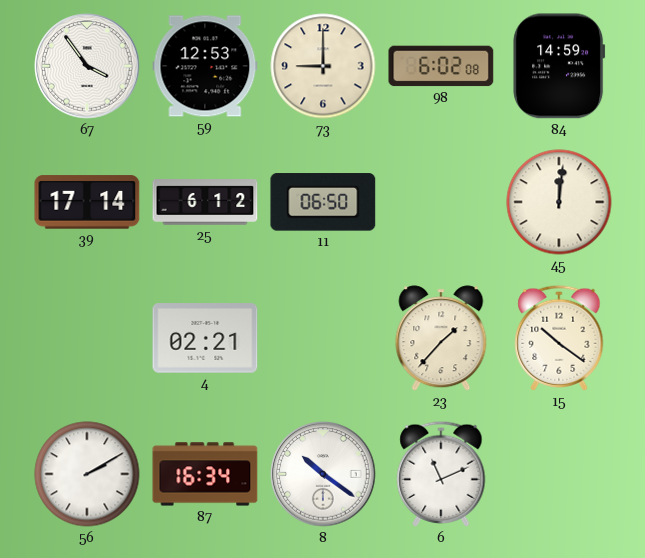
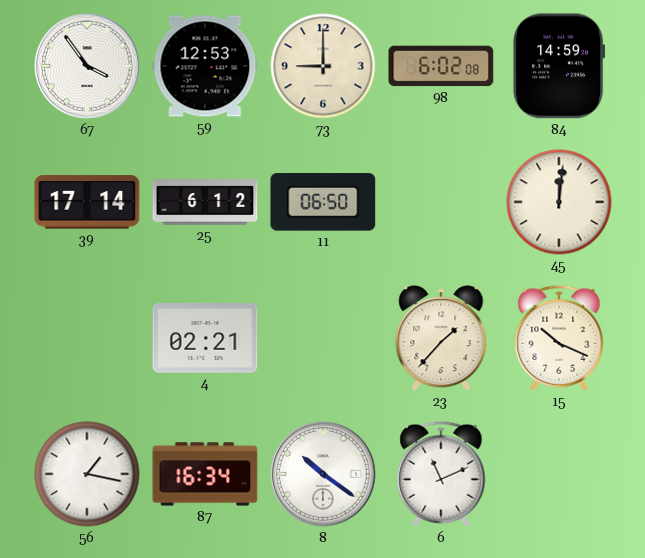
15: 10:21 -> 10:19 (559, 338)
56: 2:10 -> 1:17 (87, 474)
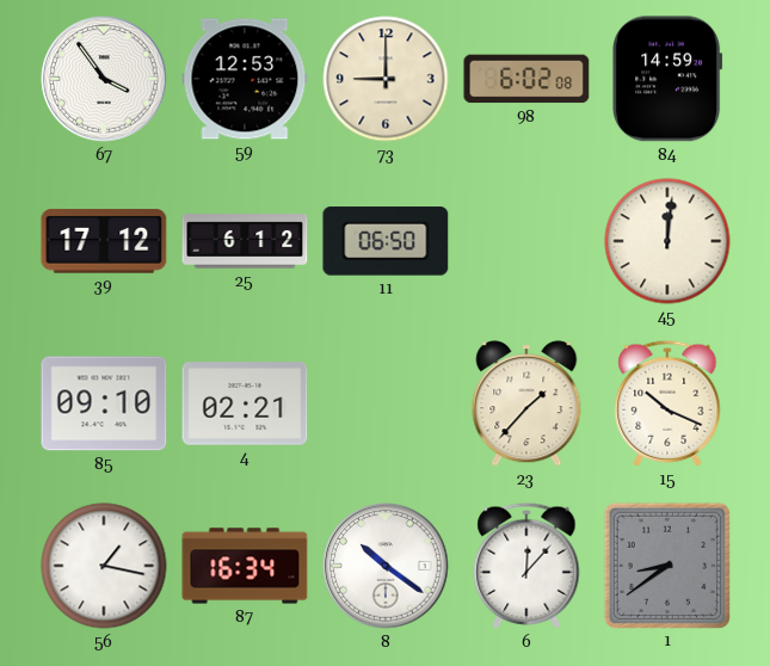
39: 17:14 -> 17:12 (104, 241)
85: none -> 09:10 (104, 403)
6: 11:11 -> 12:07 (526, 566)
1: none -> 8:39 (666, 565)
